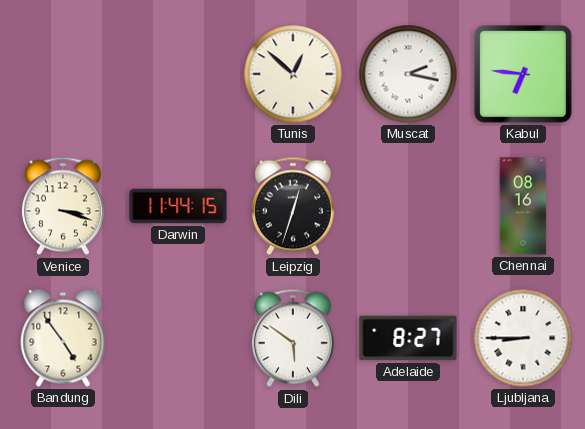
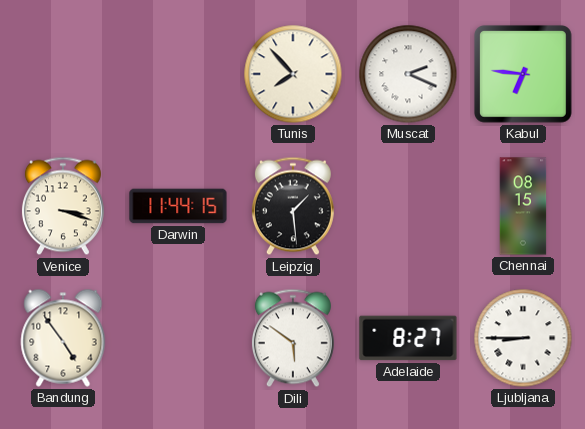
Tunis: 12:52 -> 7:53 (293, 74)
Muscat: 2:17 -> 2:19 (408, 74)
Leipzig: 12:33 -> 1:29 (293, 206)
Chennai: 08:16 -> 08:15 (523, 206)
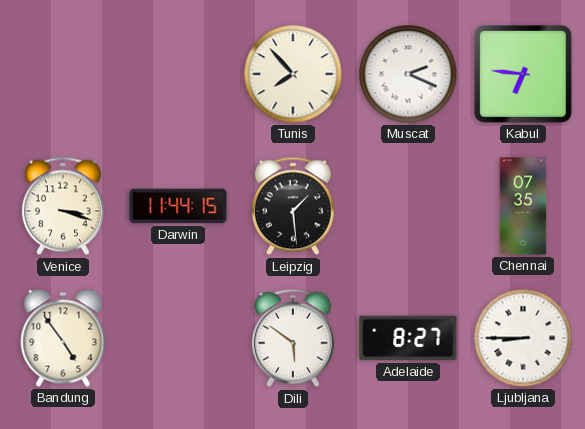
Chennai: 08:15 -> 07:35 (523, 206)
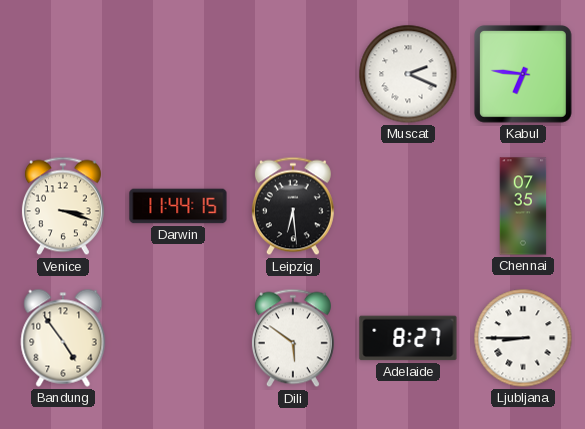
Tunis: 7:53 -> none (293, 74)
Leipzig: 1:29 -> 6:29 (293, 206)
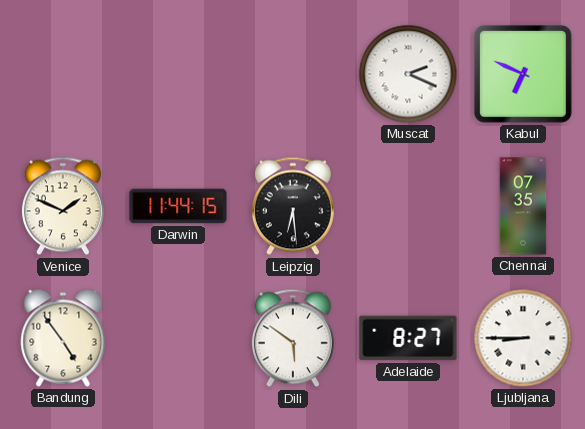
Kabul: 6:46 -> 6:49 (523, 74)
Venice: 3:18 -> 1:49 (63, 206)
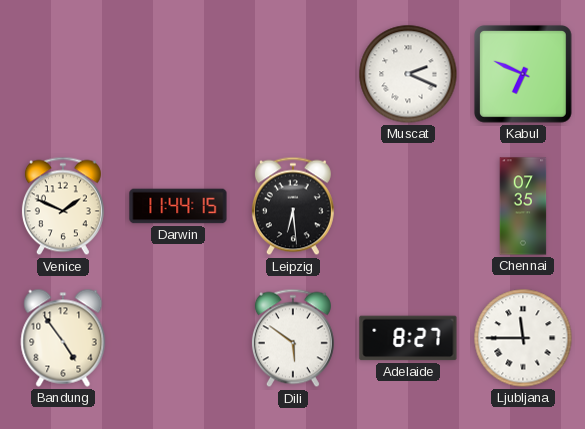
Ljubljana: 8:45 -> 11:45 (523, 338)
